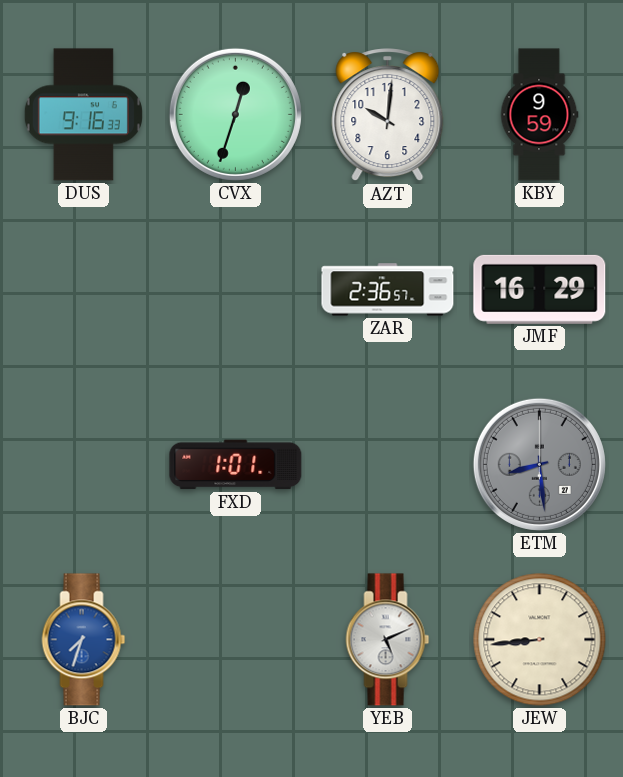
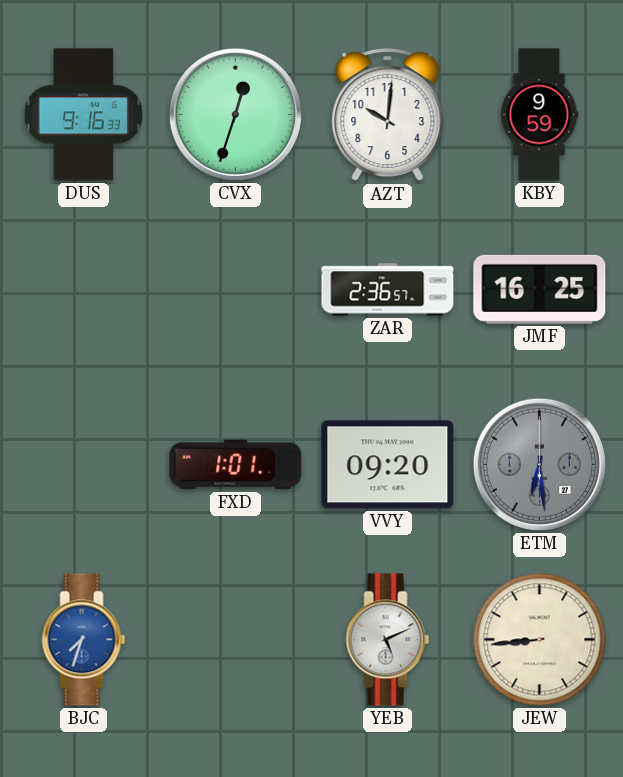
JMF: 16:29 -> 16:25 (540, 289)
VVY: none -> 09:20 (388, 465)
ETM: 8:29 -> 6:29 (539, 464)
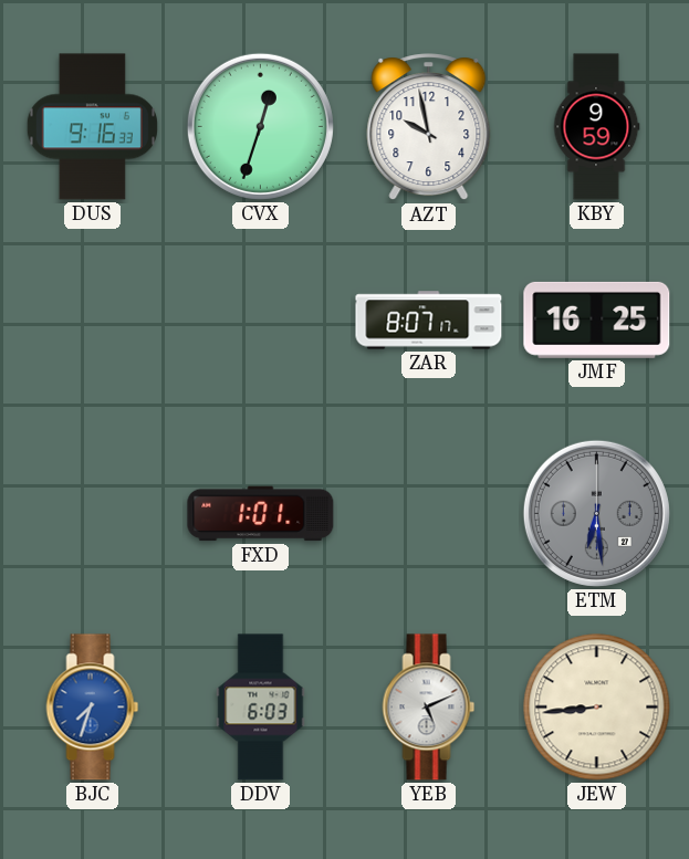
AZT: 10:01 -> 9:58 (429, 127)
ZAR: 2:36 -> 8:07 (429, 321)
VVY: 09:20 -> none (388, 465)
DDV: none -> 6:03 (261, 708)
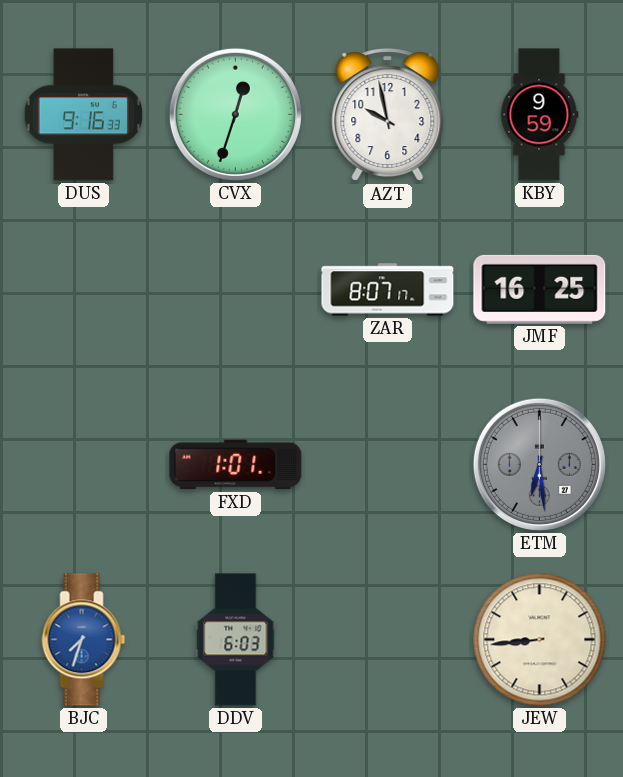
YEB: 5:11 -> none (429, 708)
